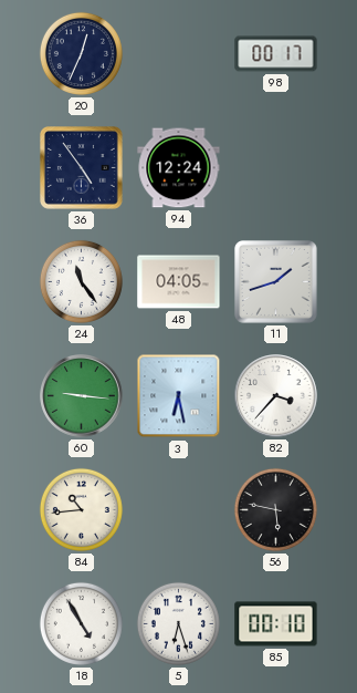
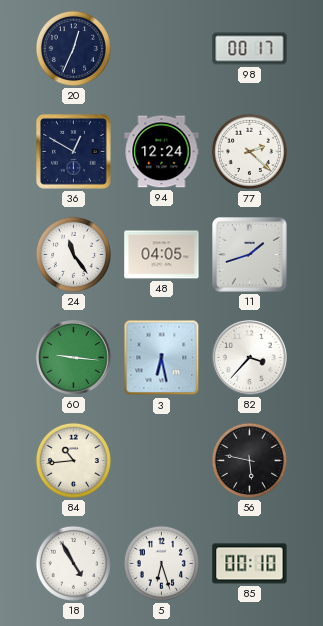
36: 4:54 -> 12:50 (74, 152)
77: none -> 2:22 (249, 151)
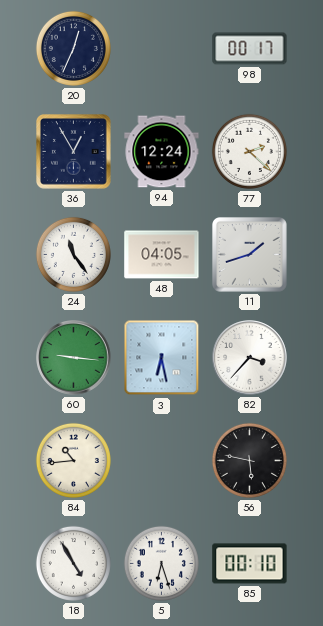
36: 12:50 -> 12:55 (74, 152)
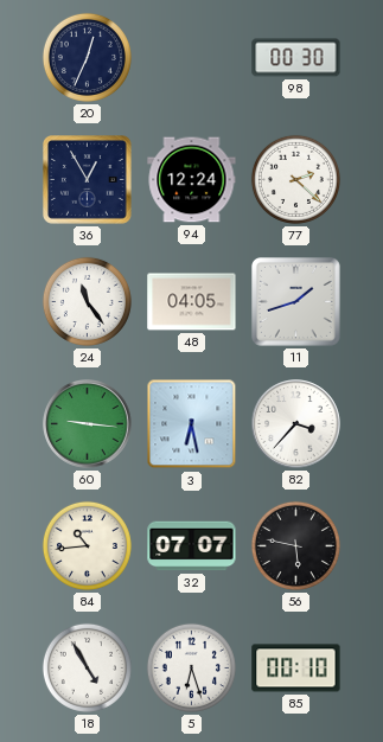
98: 00:17 -> 00:30 (296, 58)
32: none -> 07:07 (192, 546)
